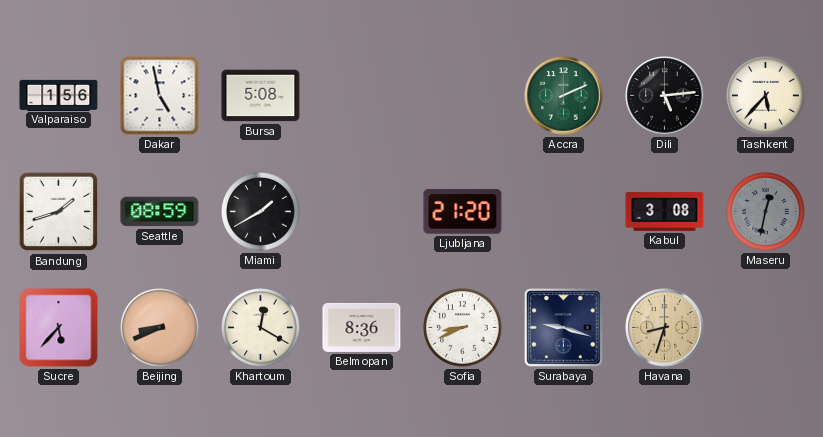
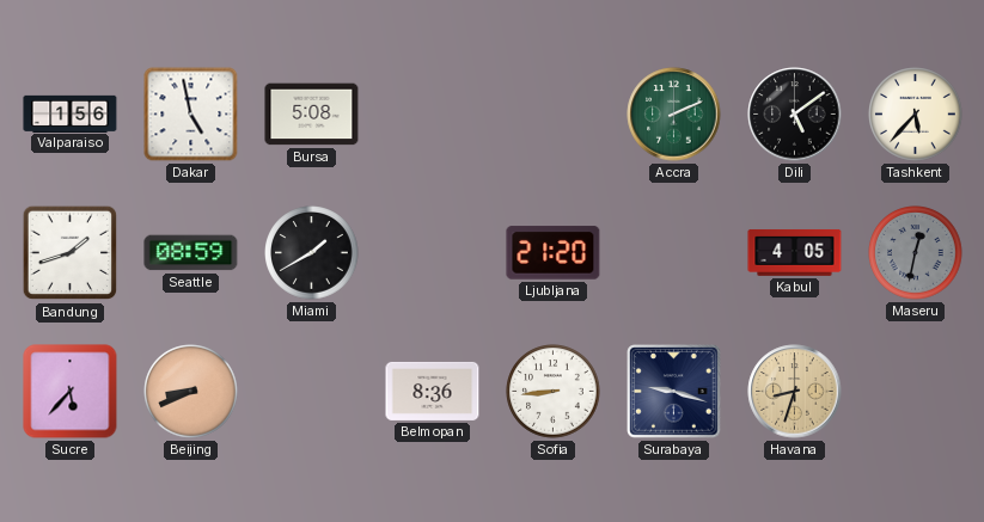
Dili: 5:14 -> 5:09 (795, 115)
Kabul: 3:08 -> 4:05 (795, 252)
Khartoum: 12:20 -> none (261, 328)
Sofia: 8:41 -> 8:44 (554, 392)
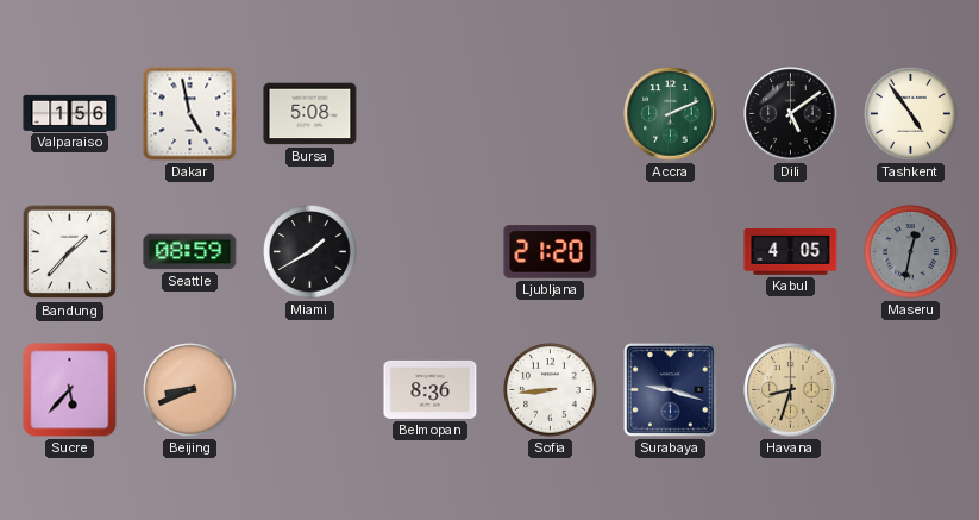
Tashkent: 5:37 -> 4:54 (911, 114)
Bandung: 1:42 -> 1:37 (70, 252)
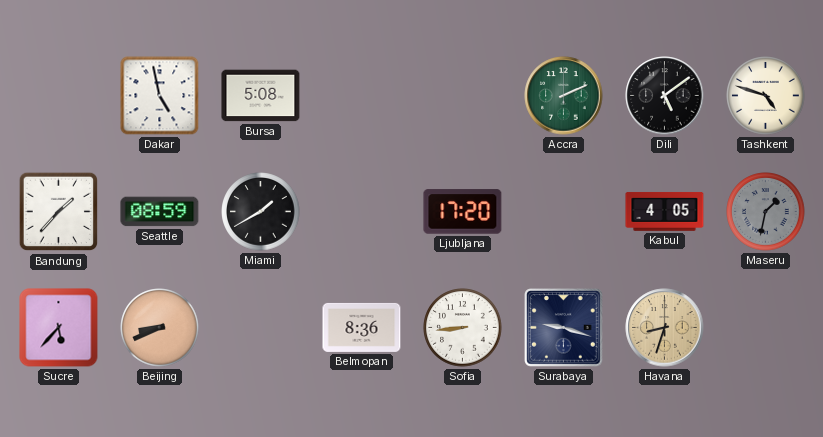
Valparaiso: 1:56 -> none (70, 113)
Tashkent: 4:54 -> 4:48 (766, 96)
Ljubljana: 21:20 -> 17:20 (463, 212)
Maseru: 12:32 -> 1:32 (766, 212)
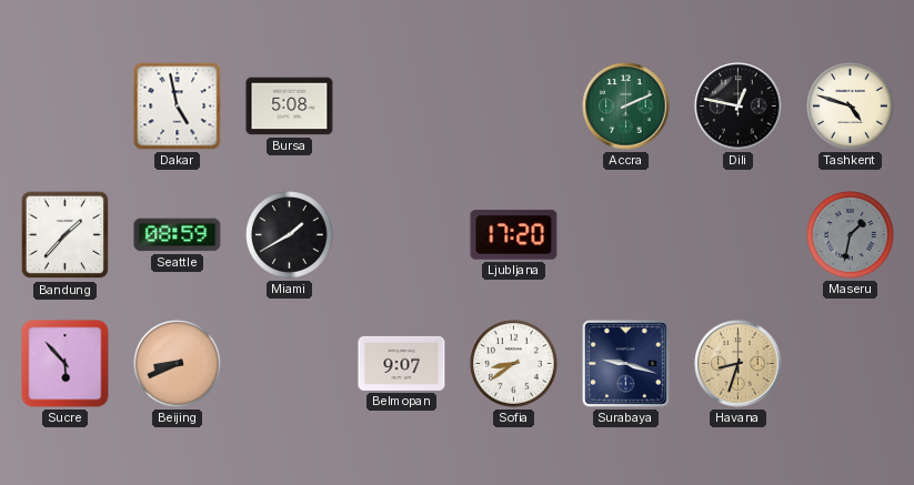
Dili: 5:09 -> 12:47 (739, 107)
Kabul: 4:05 -> none (665, 211)
Sucre: 5:37 -> 5:53 (66, 364)
Belmopan: 8:36 -> 9:07 (402, 363)
Sofia: 8:44 -> 8:39 (514, 364)
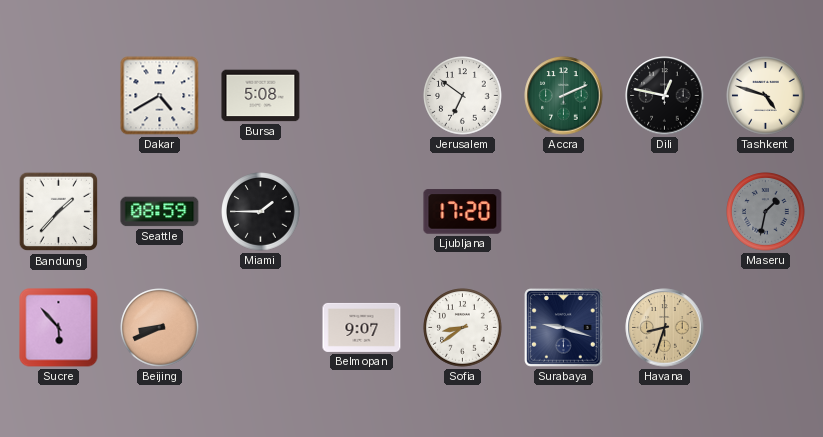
Dakar: 4:58 -> 4:40 (160, 96)
Jerusalem: none -> 6:51 (463, 96)
Miami: 1:40 -> 1:45 (261, 212)
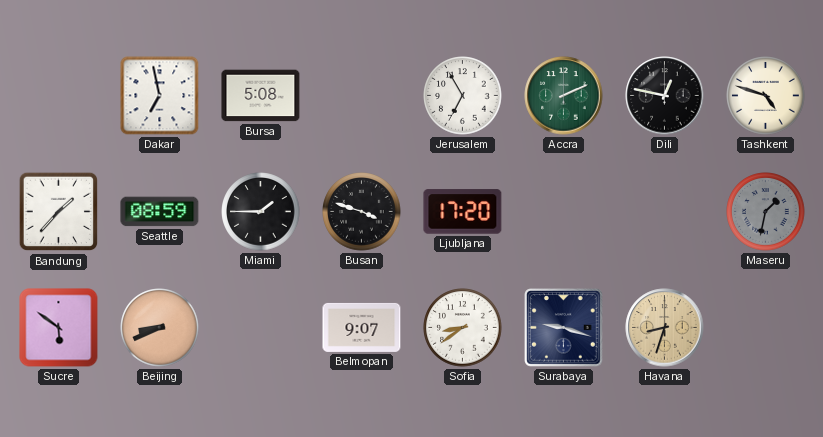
Dakar: 4:40 -> 6:58 (160, 96)
Jerusalem: 6:51 -> 6:55 (463, 96)
Busan: none -> 3:48 (362, 212)
Sucre: 5:53 -> 5:51 (59, 328)
